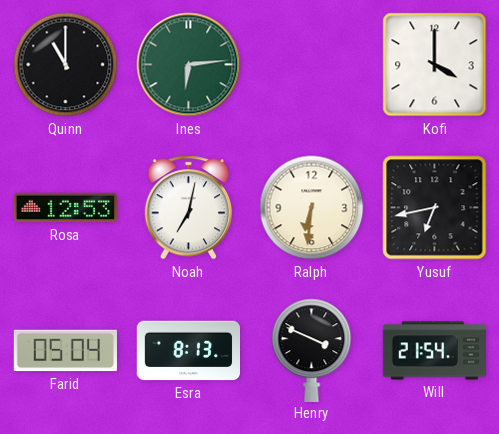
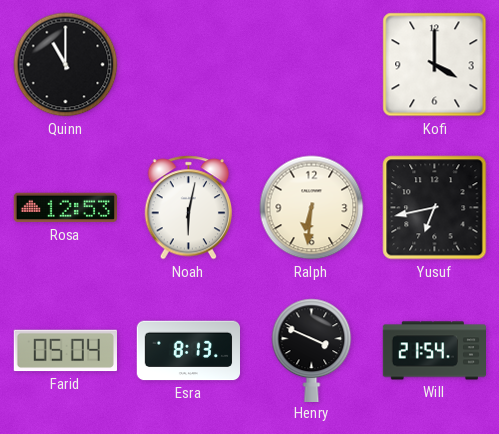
Ines: 6:14 -> none (189, 65)
Noah: 7:02 -> 6:02 (189, 208)
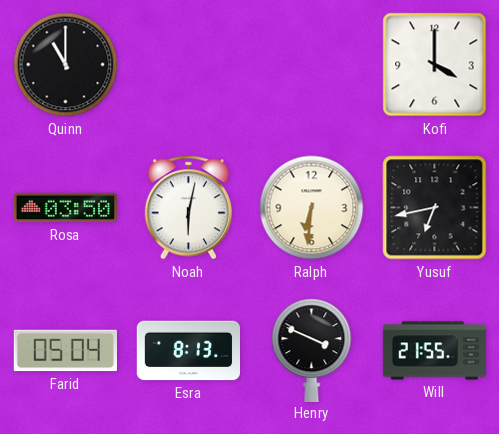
Rosa: 12:53 -> 03:50 (65, 208)
Will: 21:54 -> 21:55 (434, 351)
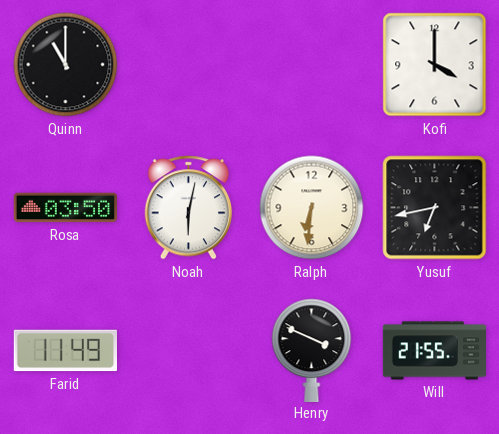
Farid: 05:04 -> 11:49 (65, 351)
Esra: 8:13 -> none (188, 351)
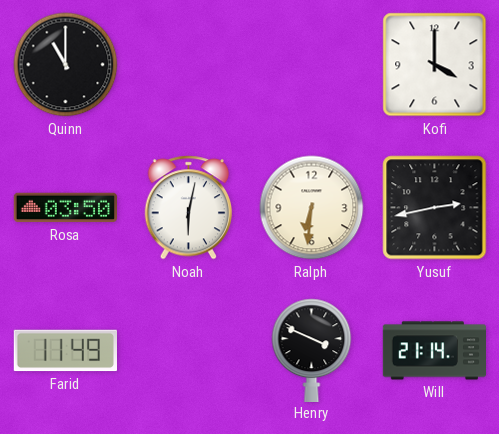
Yusuf: 6:43 -> 2:43 (435, 208)
Will: 21:55 -> 21:14 (434, 351)
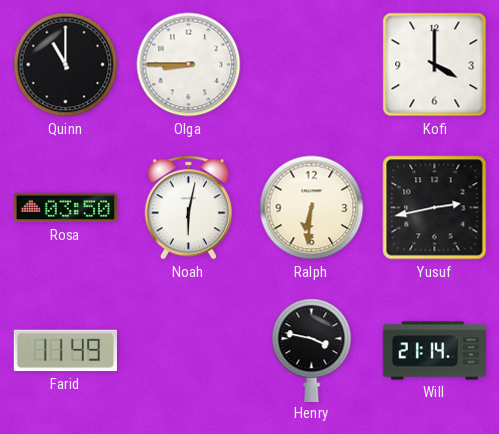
Olga: none -> 8:45 (189, 65)
Henry: 3:49 -> 3:47 (312, 350)
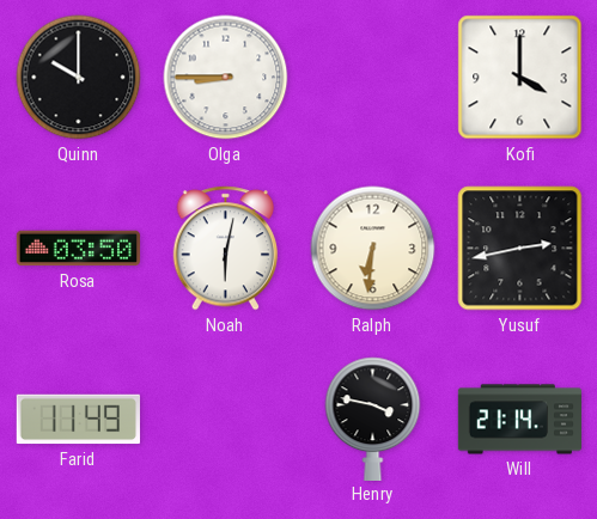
Quinn: 11:00 -> 10:00 (79, 78)
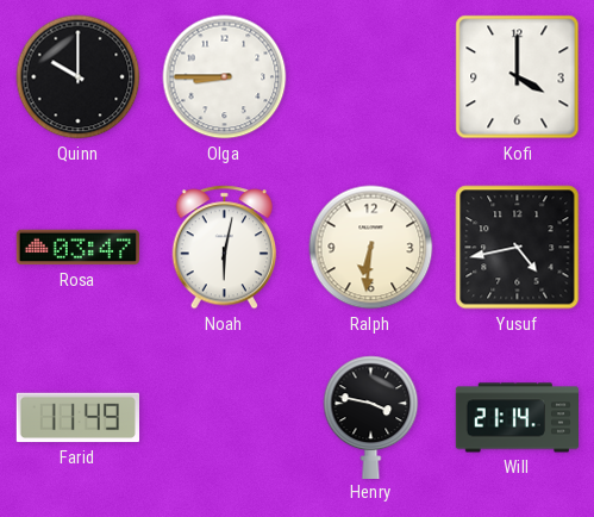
Rosa: 03:50 -> 03:47 (77, 248)
Yusuf: 2:43 -> 4:43 (518, 248)
